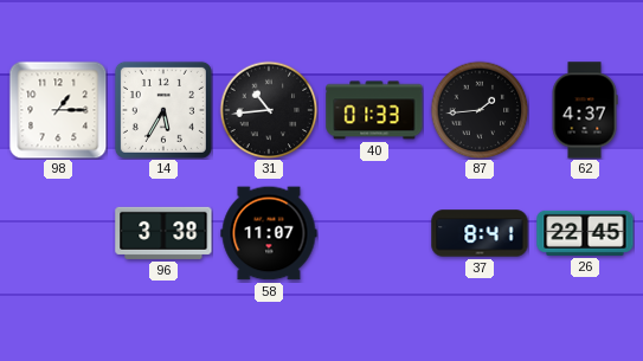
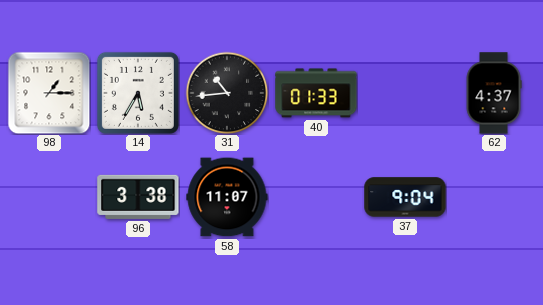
87: 1:44 -> none (480, 110)
37: 8:41 -> 9:04 (405, 197)
26: 22:45 -> none (585, 233)
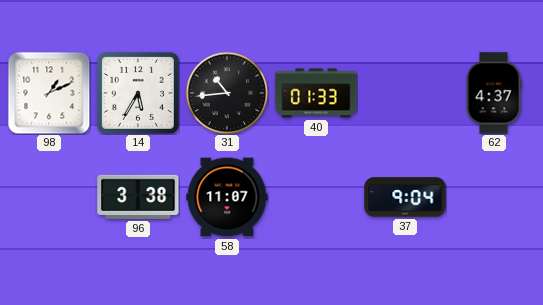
98: 1:15 -> 1:11 (49, 93)
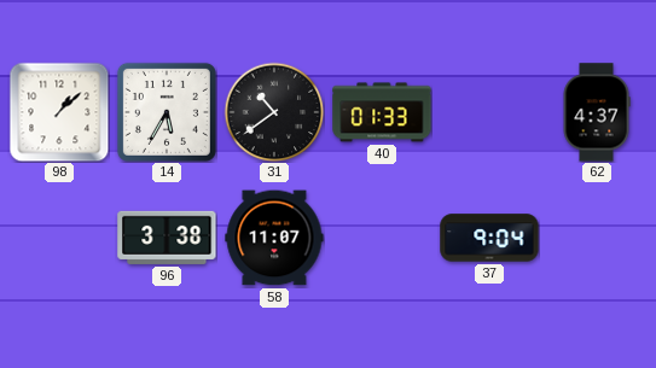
98: 1:11 -> 1:08 (59, 112)
31: 10:44 -> 10:39 (274, 112)
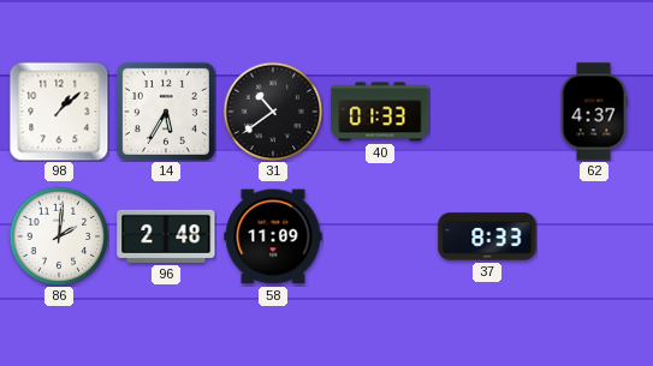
86: none -> 2:01 (59, 236)
96: 3:38 -> 2:48 (166, 236)
58: 11:07 -> 11:09 (273, 236)
37: 9:04 -> 8:33 (487, 236)
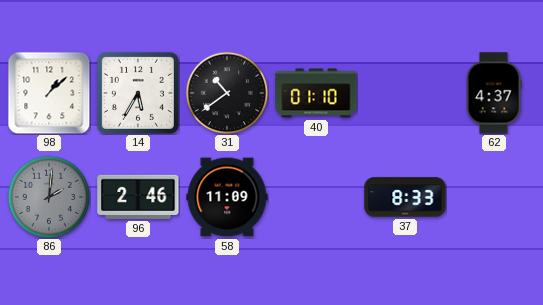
40: 01:33 -> 01:10 (316, 93)
86 dial: white -> grey (49, 197)
96: 2:48 -> 2:46 (138, 197)
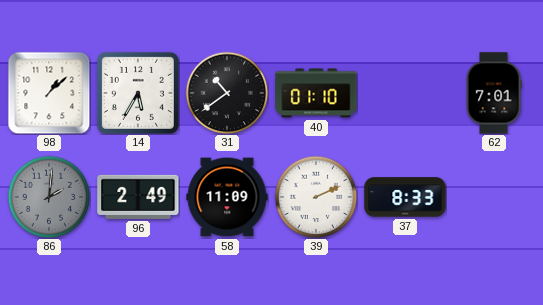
62: 4:37 -> 7:01 (494, 93)
96: 2:46 -> 2:49 (138, 197)
39: none -> 2:11 (316, 197)
